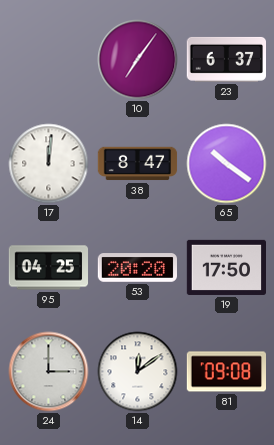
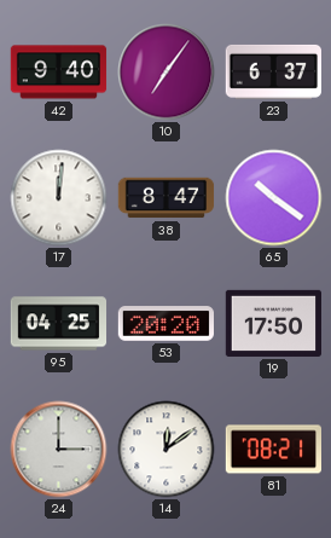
42: none -> 9:40 (59, 73)
81: 09:08 -> 08:21 (273, 450)
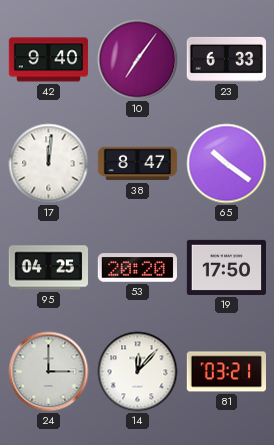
23: 6:37 -> 6:33 (226, 59)
14: 12:09 -> 12:07 (138, 372)
81: 08:21 -> 03:21 (226, 372)
